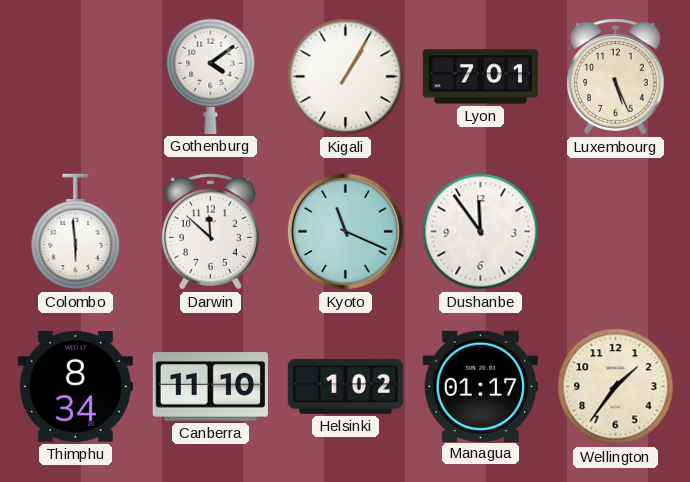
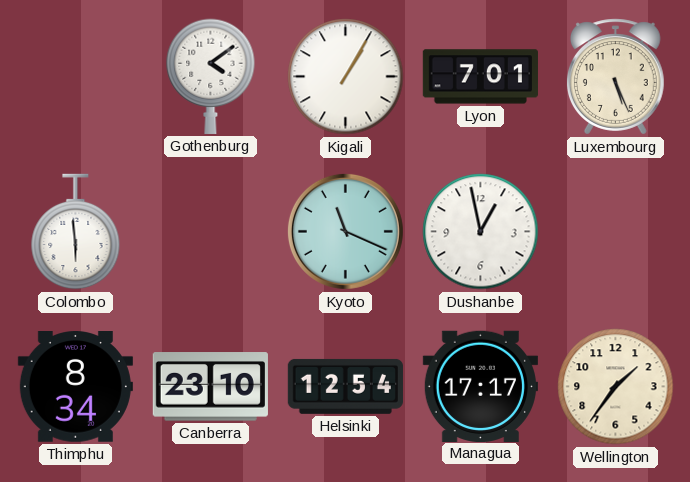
Darwin: 11:52 -> none (210, 232)
Dushanbe: 11:54 -> 12:58 (481, 232)
Canberra: 11:10 -> 23:10 (210, 387)
Helsinki: 1:02 -> 12:54 (345, 386)
Managua: 01:17 -> 17:17 (480, 386)
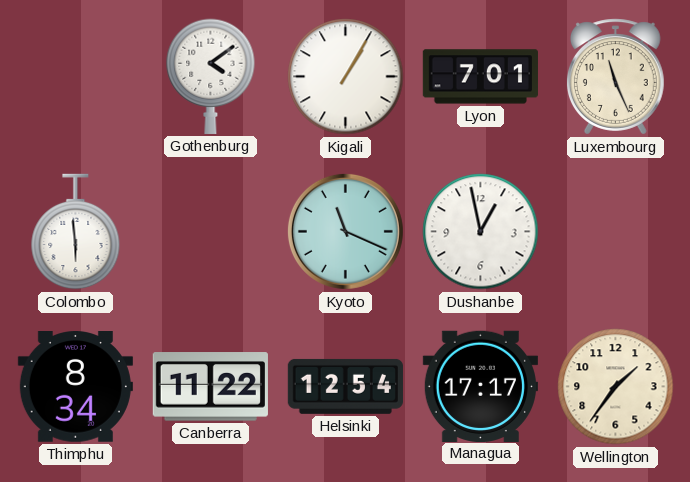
Luxembourg: 5:26 -> 11:26 (615, 77)
Canberra: 23:10 -> 11:22 (210, 387)
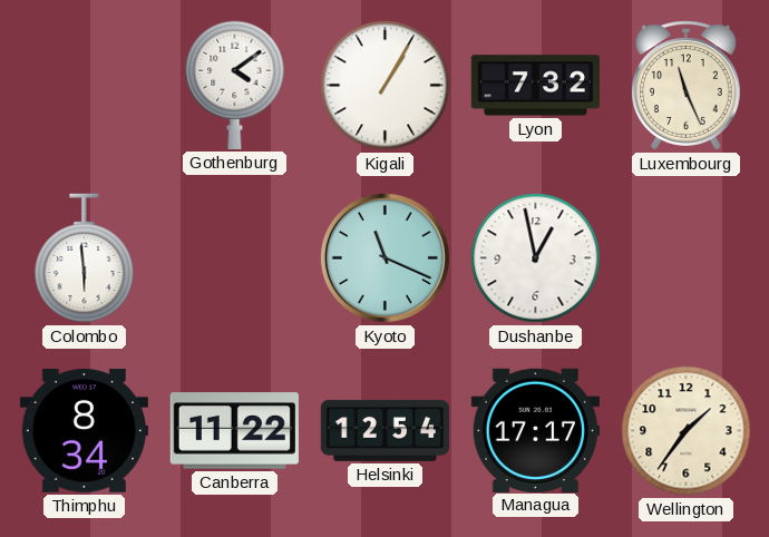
Lyon: 7:01 -> 7:32 (535, 86)
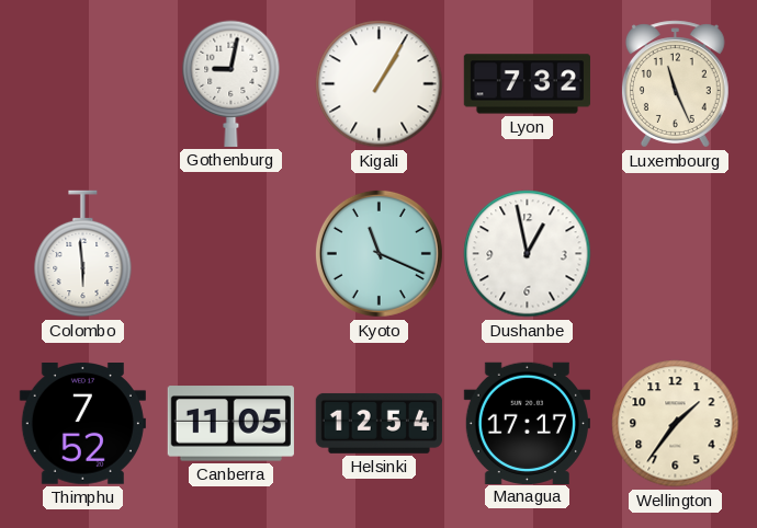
Gothenburg: 4:09 -> 9:02 (231, 83)
Thimphu: 8:34 -> 7:52 (82, 424)
Canberra: 11:22 -> 11:05 (230, 424)
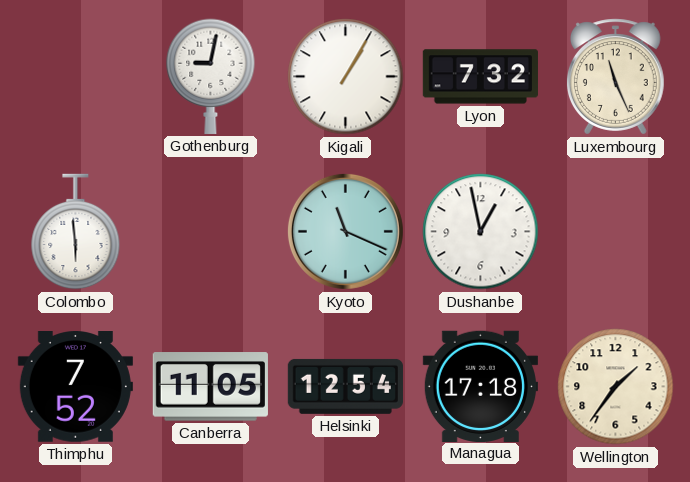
Managua: 17:17 -> 17:18 (480, 386)
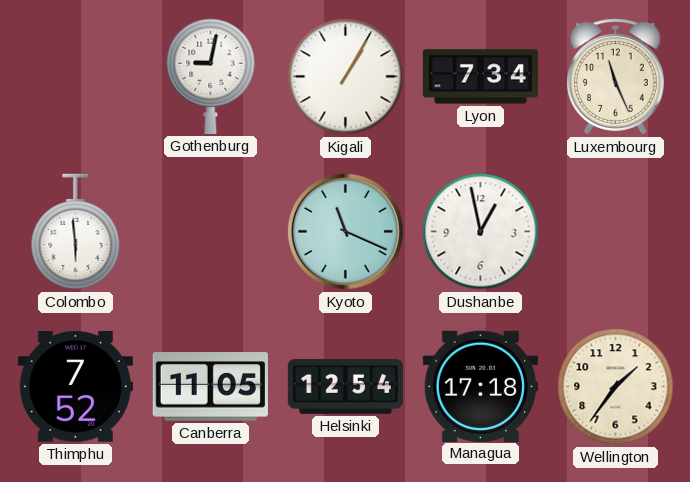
Lyon: 7:32 -> 7:34 (480, 77)
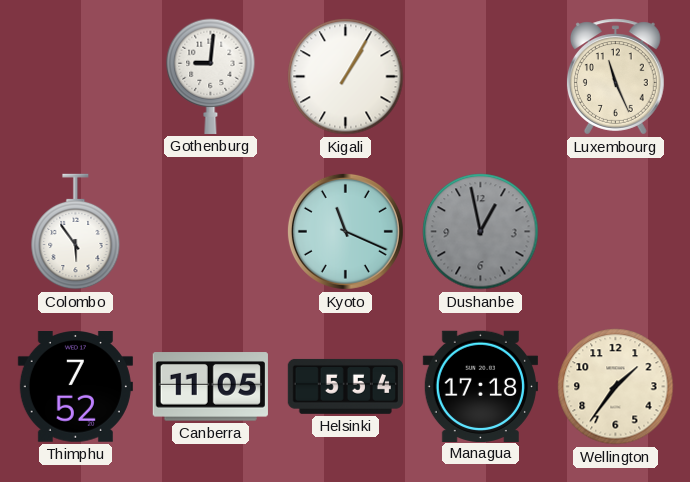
Gothenburg: 9:02 -> 9:01 (211, 76)
Lyon: 7:34 -> none (480, 77)
Colombo: 5:59 -> 5:54 (76, 232)
Dushanbe dial: white -> grey (481, 232)
Helsinki: 12:54 -> 5:54 (345, 386)
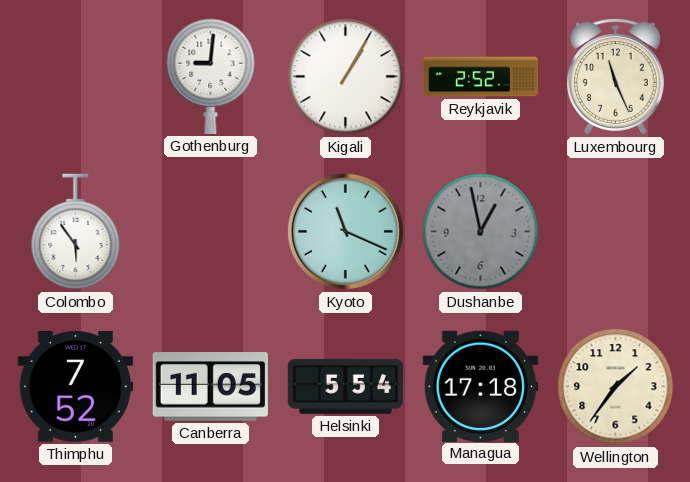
Reykjavik: none -> 2:52 (480, 77)
